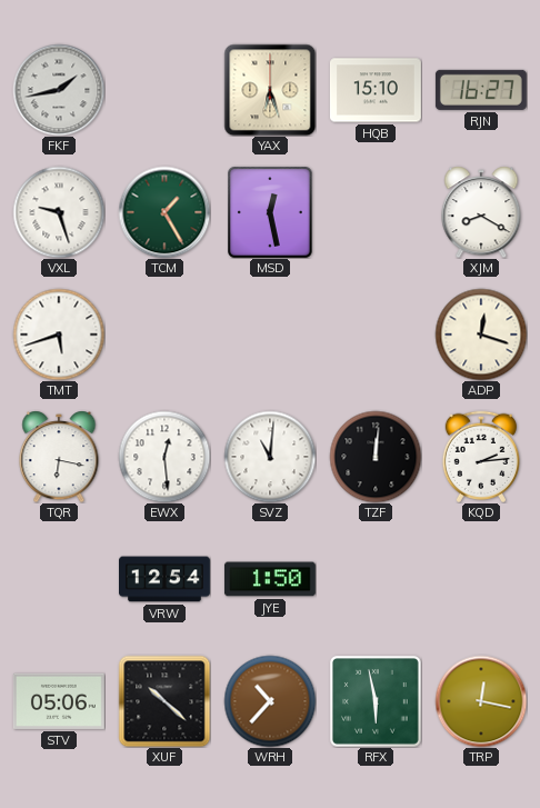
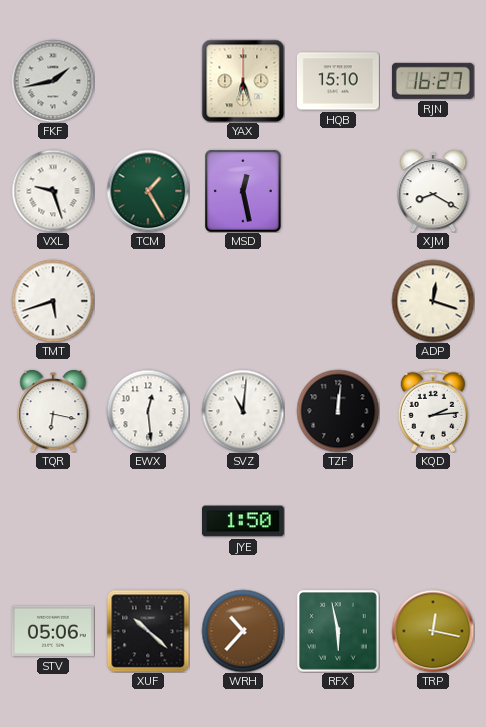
VRW: 12:54 -> none (166, 579)
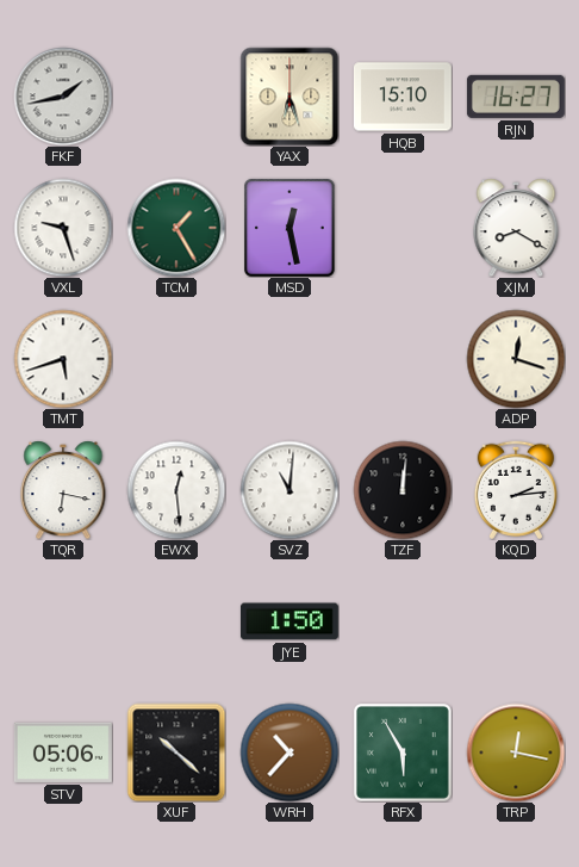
RFX: 5:58 -> 5:55 (403, 753)
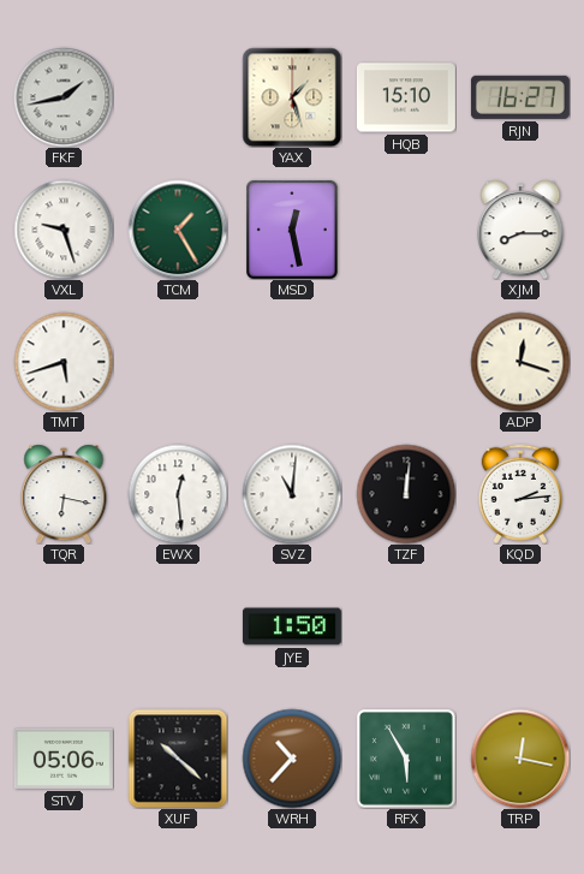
YAX: 6:27 -> 1:27 (292, 97)
XJM: 8:20 -> 8:15 (520, 230)
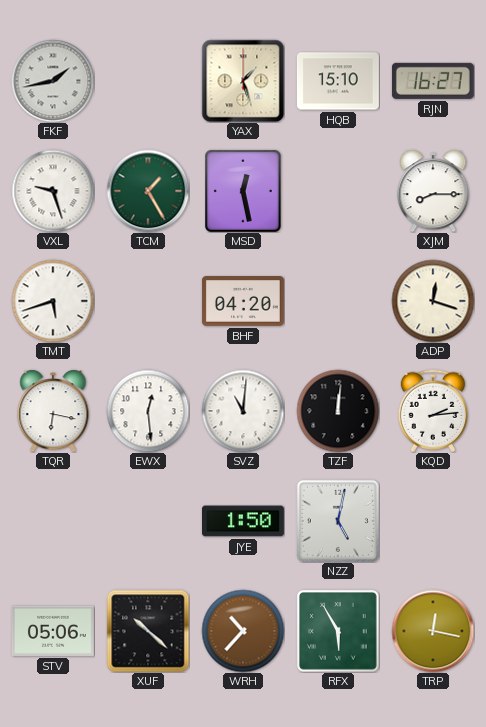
BHF: none -> 04:20 (243, 301)
NZZ: none -> 5:02 (338, 521)
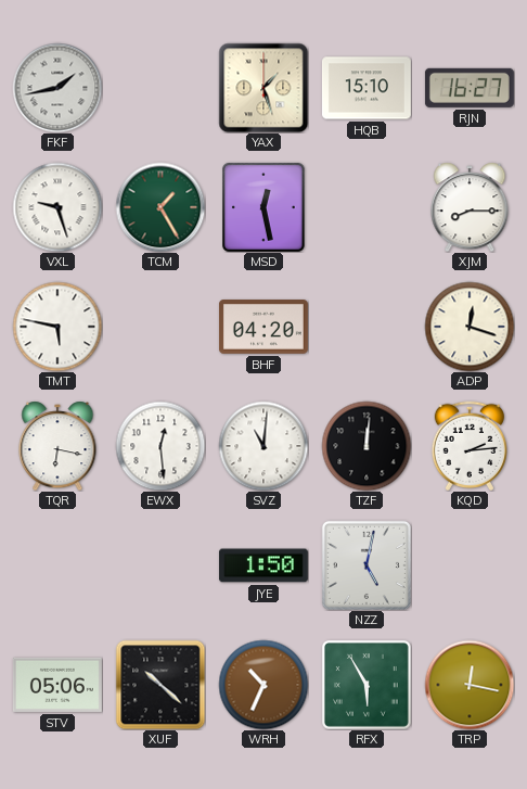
TMT: 5:42 -> 5:47 (57, 327)
WRH: 10:37 -> 10:34 (263, 685)
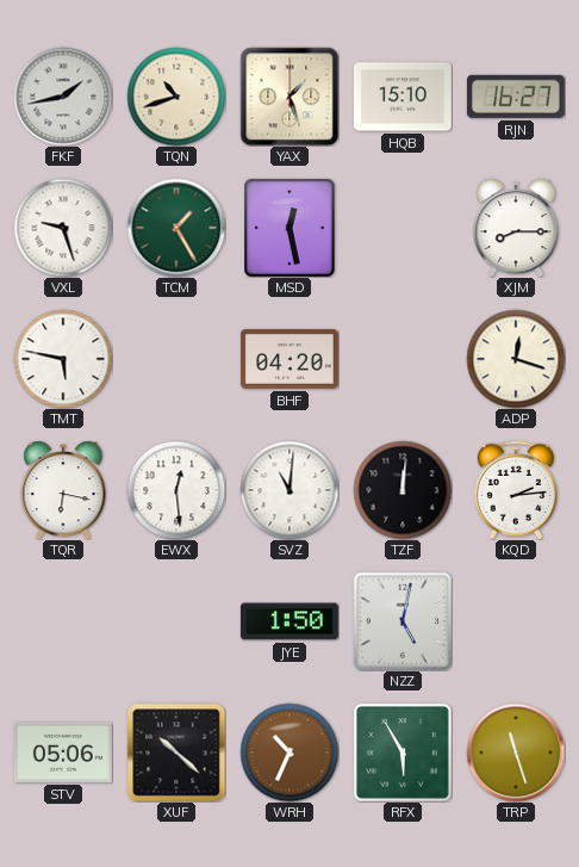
TQN: none -> 10:42 (176, 97)
TRP: 12:17 -> 11:27 (516, 753)
